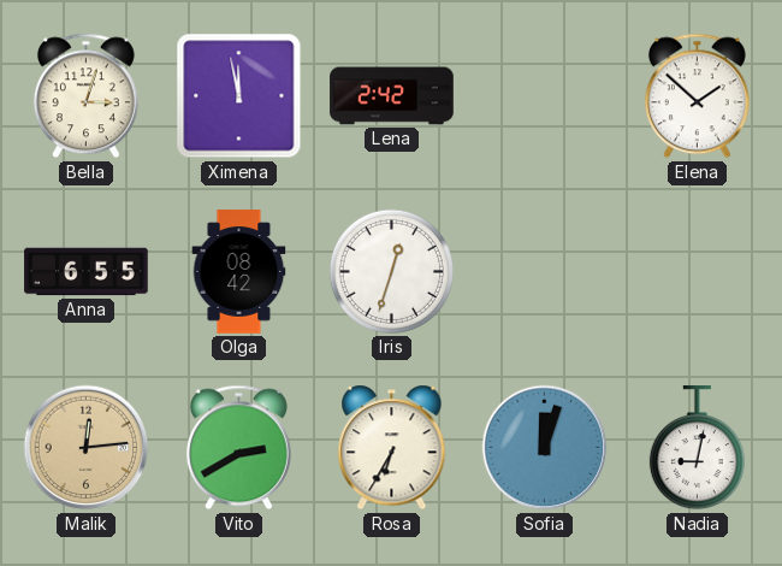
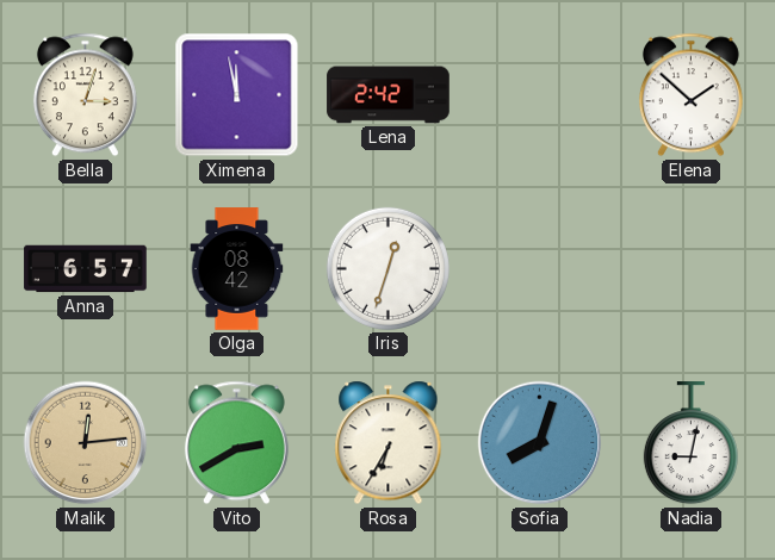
Anna: 6:55 -> 6:57 (86, 269)
Sofia: 12:03 -> 8:03 (540, 443)
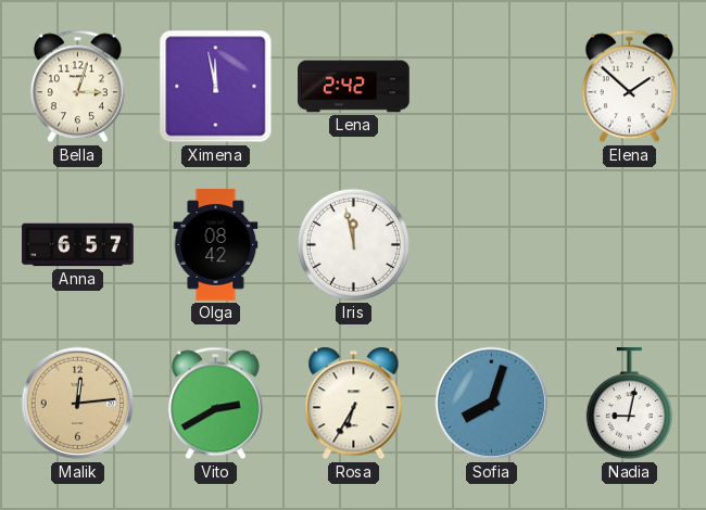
Iris: 12:33 -> 11:58 (353, 244)
